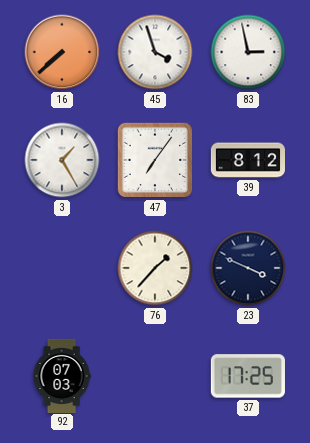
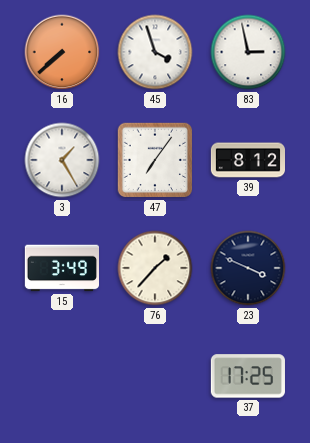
15: none -> 3:49 (61, 268)
92: 07:03 -> none (62, 375)
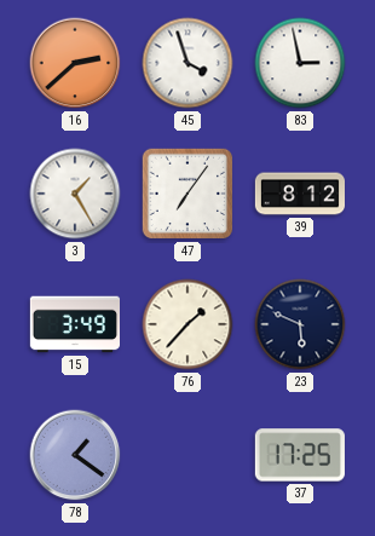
16: 7:38 -> 2:38 (75, 63)
23: 3:49 -> 5:49 (300, 324)
78: none -> 1:21 (75, 455)
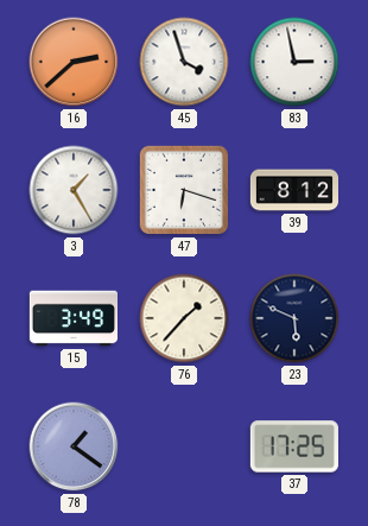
47: 7:06 -> 6:18 (184, 190)
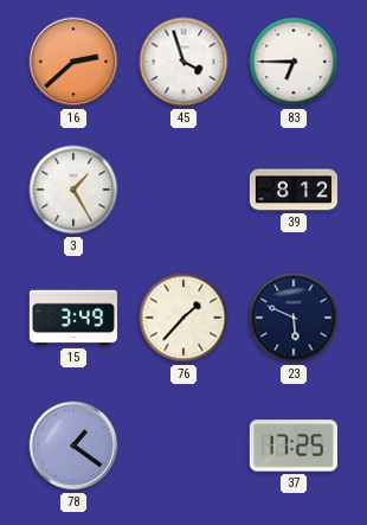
83: 2:58 -> 6:45 (294, 62)
47: 6:18 -> none (184, 190)
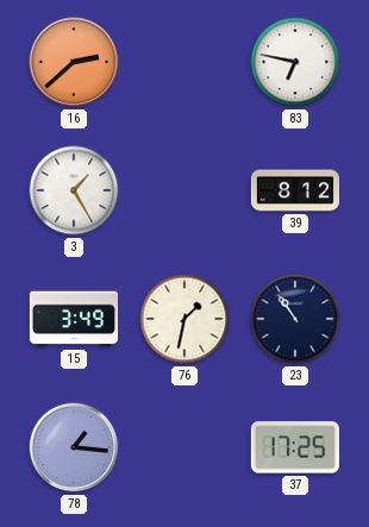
45: 3:57 -> none (183, 62)
83: 6:45 -> 6:47 (295, 62)
76: 1:37 -> 1:32 (185, 319)
23: 5:49 -> 10:54 (295, 319)
78: 1:21 -> 1:16 (74, 447)
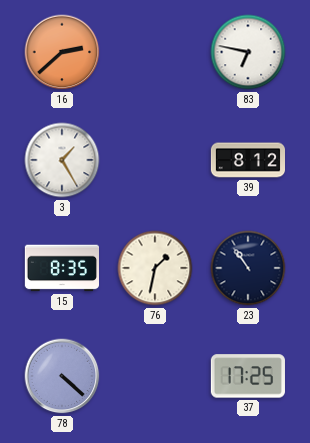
15: 3:49 -> 8:35 (61, 268)
78: 1:16 -> 4:22 (62, 376)
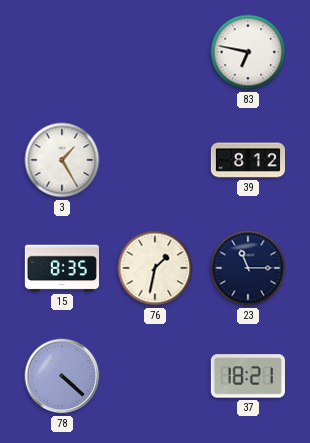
16: 2:38 -> none (62, 52)
23: 10:54 -> 11:15 (248, 268)
37: 17:25 -> 18:21 (248, 376)
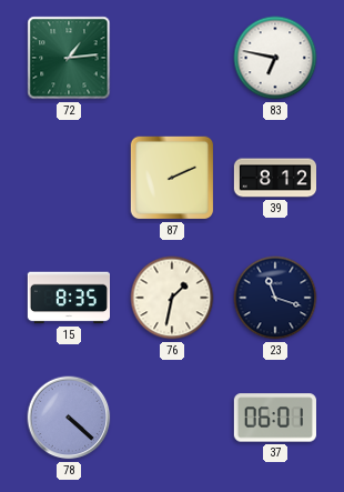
72: none -> 1:14 (69, 58)
3: 1:25 -> none (62, 160)
87: none -> 2:11 (172, 178)
23: 11:15 -> 11:18 (275, 298)
37: 18:21 -> 06:01 (275, 418)
